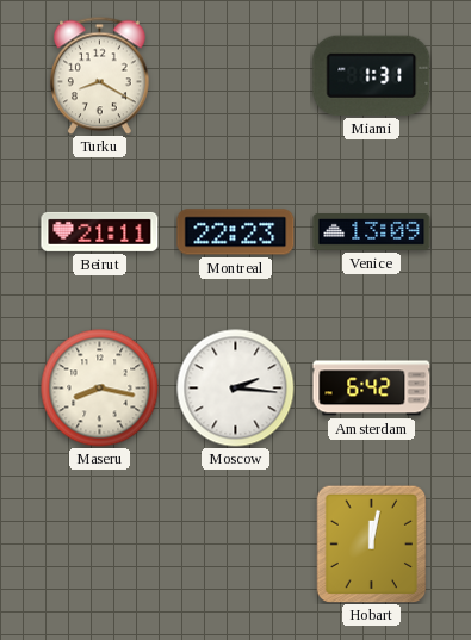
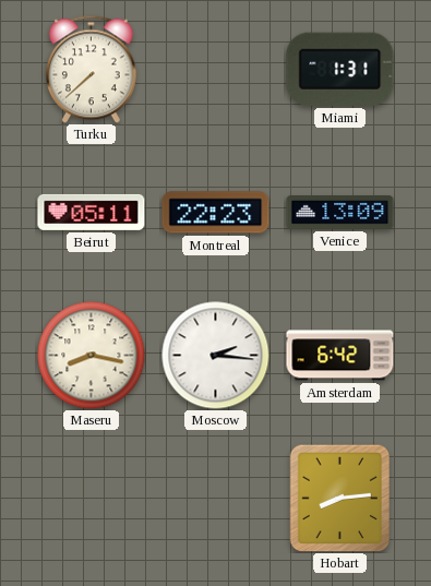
Turku: 8:20 -> 7:38 (91, 69)
Beirut: 21:11 -> 05:11 (92, 212)
Hobart: 12:02 -> 8:14 (340, 498)
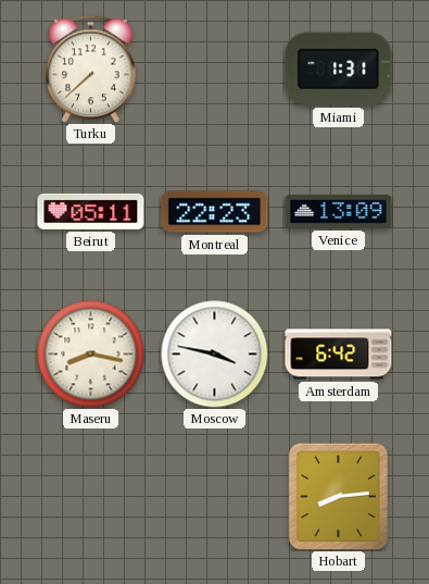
Moscow: 2:16 -> 3:47 (215, 355)
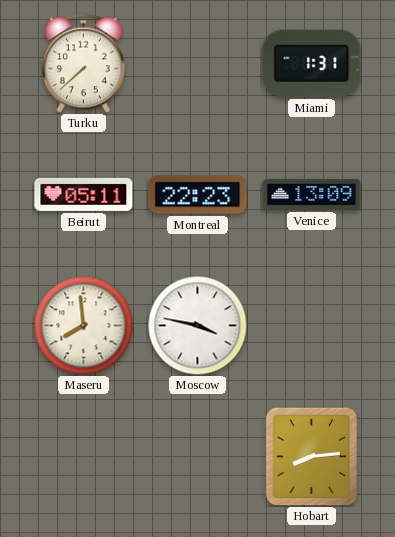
Maseru: 8:17 -> 7:59 (84, 326)
Amsterdam: 6:42 -> none (339, 355)
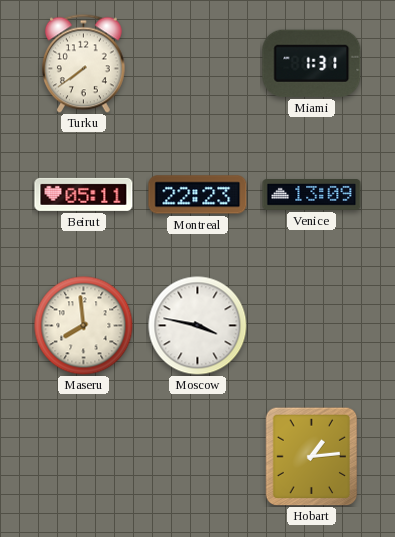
Turku: 7:38 -> 7:39 (83, 63)
Hobart: 8:14 -> 1:14 (312, 456)
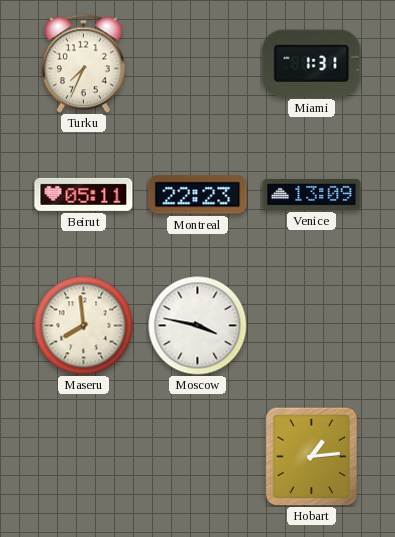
Turku: 7:39 -> 7:34 (83, 63)
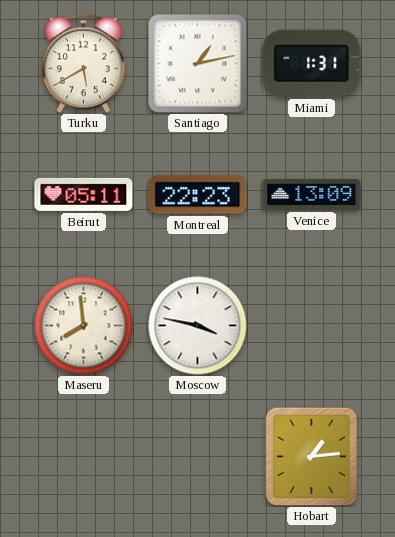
Turku: 7:34 -> 5:40 (83, 63)
Santiago: none -> 1:13 (197, 63)
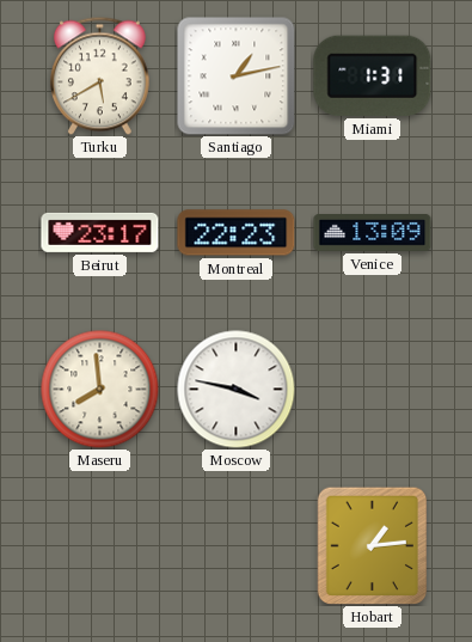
Beirut: 05:11 -> 23:17 (100, 232)
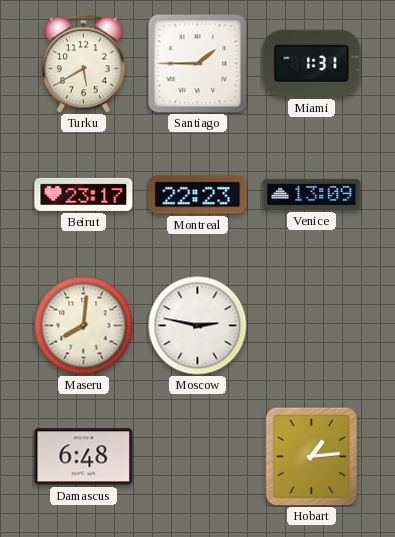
Santiago: 1:13 -> 1:45 (197, 63)
Maseru: 7:59 -> 8:01 (84, 326)
Moscow: 3:47 -> 2:47 (198, 326)
Damascus: none -> 6:48 (84, 457)
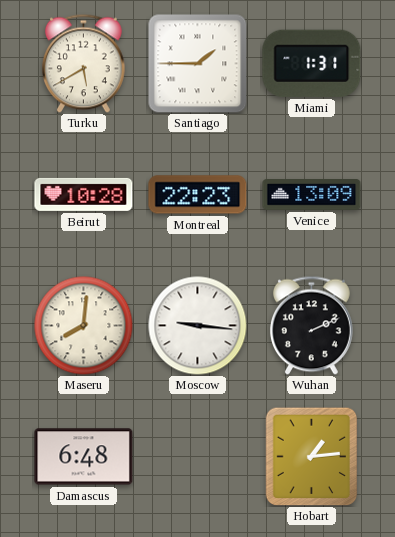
Beirut: 23:17 -> 10:28 (84, 194)
Moscow: 2:47 -> 9:16 (198, 326)
Wuhan: none -> 2:11 (311, 325)
